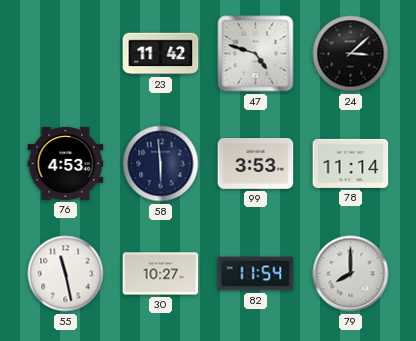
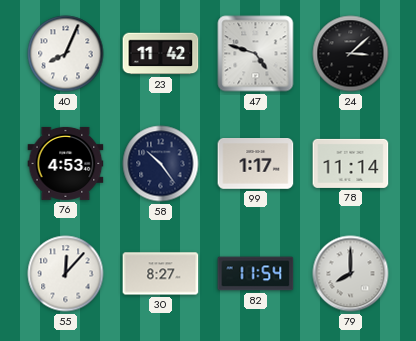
40: none -> 8:04 (66, 54)
58: 5:59 -> 10:24 (161, 164)
99: 3:53 -> 1:17 (256, 164)
55: 11:28 -> 12:07 (66, 274)
30: 10:27 -> 8:27 (161, 274)
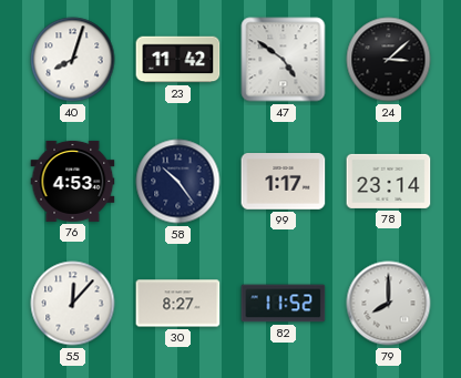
40: 8:04 -> 8:03 (73, 60)
47: 4:48 -> 4:51 (284, 60)
78: 11:14 -> 23:14 (389, 181)
82: 11:54 -> 11:52 (284, 304)
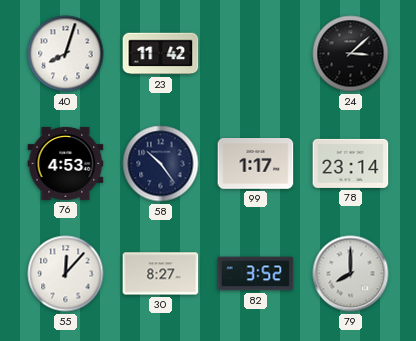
47: 4:51 -> none (284, 60)
82: 11:52 -> 3:52 (256, 274)
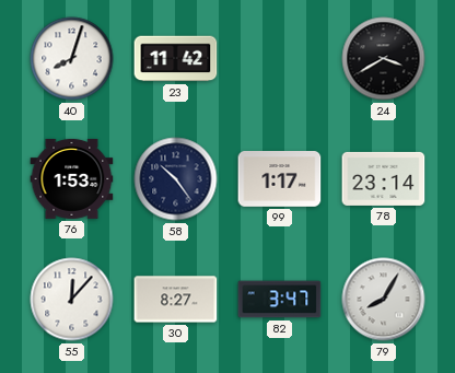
24: 3:08 -> 3:40 (384, 59)
76: 4:53 -> 1:53 (72, 178)
82: 3:52 -> 3:47 (280, 300)
79: 8:00 -> 8:05 (384, 300)
